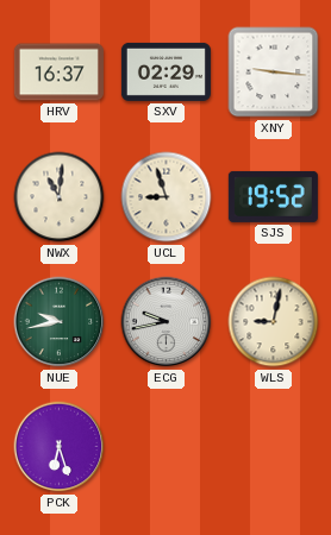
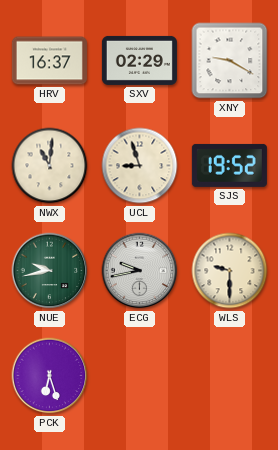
XNY: 9:16 -> 9:20 (230, 61)
WLS: 9:02 -> 9:30 (230, 271)
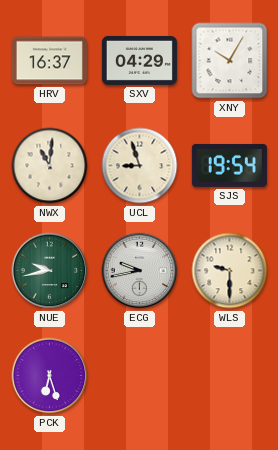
SXV: 02:29 -> 04:29 (139, 60)
XNY: 9:20 -> 10:05 (230, 61)
SJS: 19:52 -> 19:54 (229, 165)
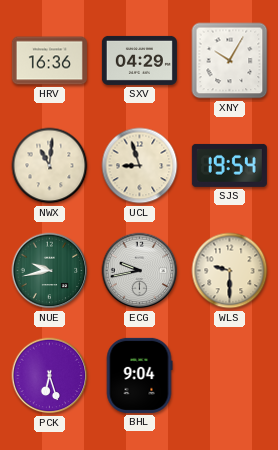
HRV: 16:37 -> 16:36 (49, 61)
BHL: none -> 9:04 (139, 375)
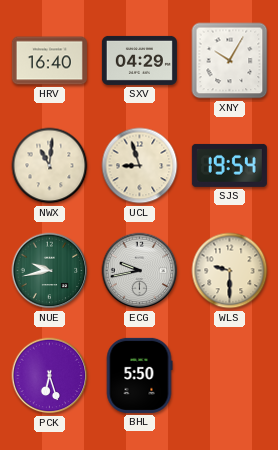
HRV: 16:36 -> 16:40 (49, 61)
BHL: 9:04 -> 5:50 (139, 375)
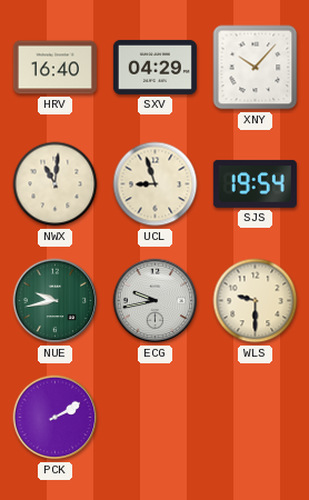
XNY: 10:05 -> 10:07 (256, 68)
PCK: 6:27 -> 2:10 (56, 418)
BHL: 5:50 -> none (139, 375)
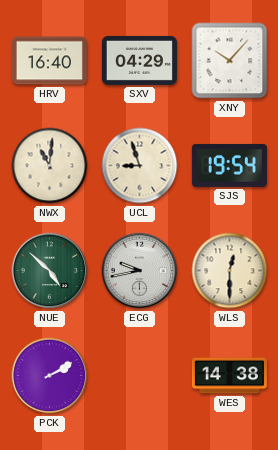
NUE: 9:43 -> 4:52 (50, 271)
WLS: 9:30 -> 12:30 (230, 271)
WES: none -> 14:38 (229, 376)
